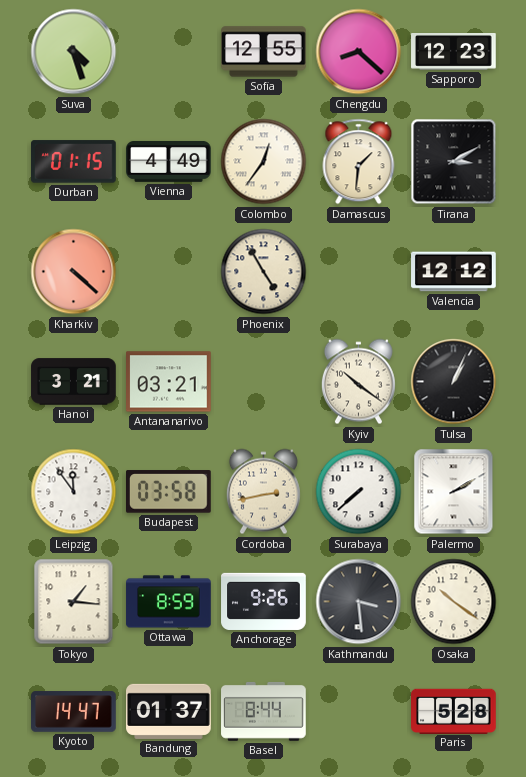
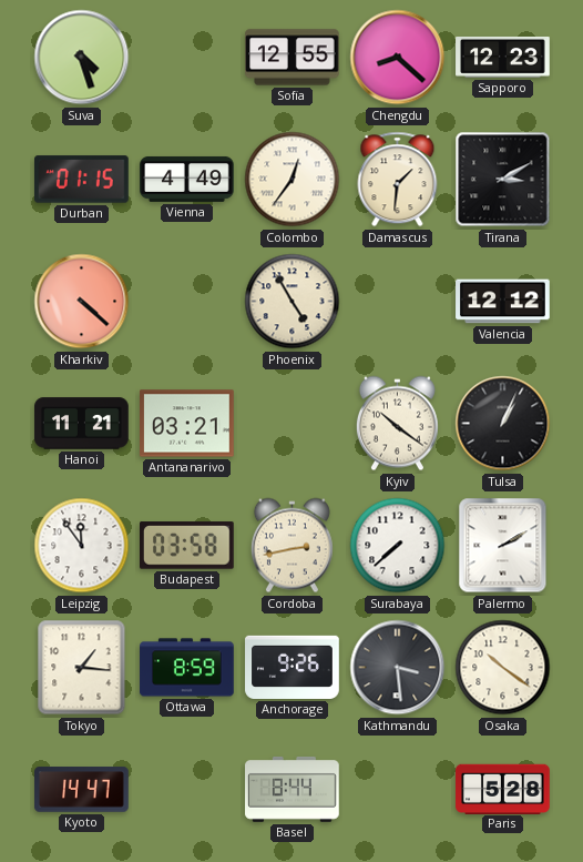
Hanoi: 3:21 -> 11:21 (82, 424)
Bandung: 01:37 -> none (169, 711)
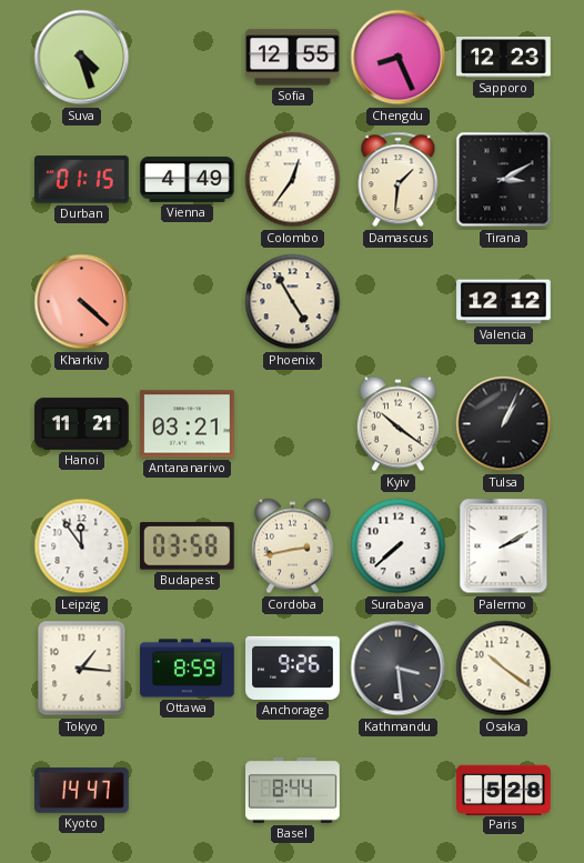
Chengdu: 8:22 -> 8:26 (399, 58)
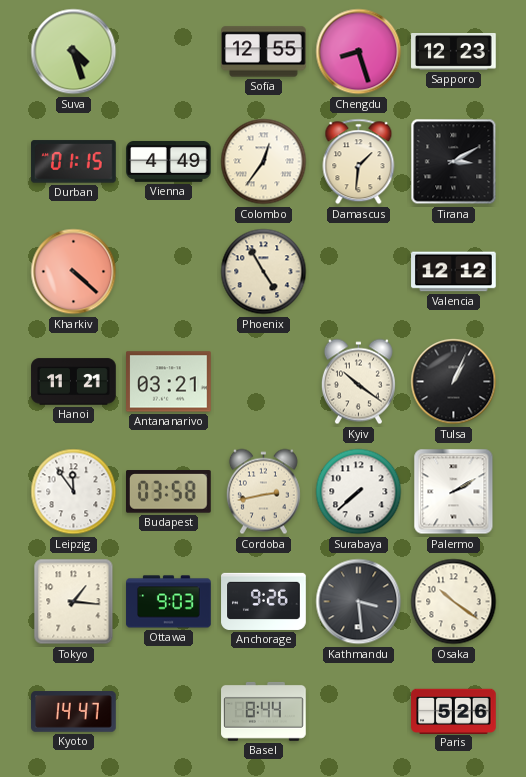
Chengdu: 8:26 -> 8:27 (359, 52)
Ottawa: 8:59 -> 9:03 (169, 602)
Paris: 5:28 -> 5:26 (454, 711)
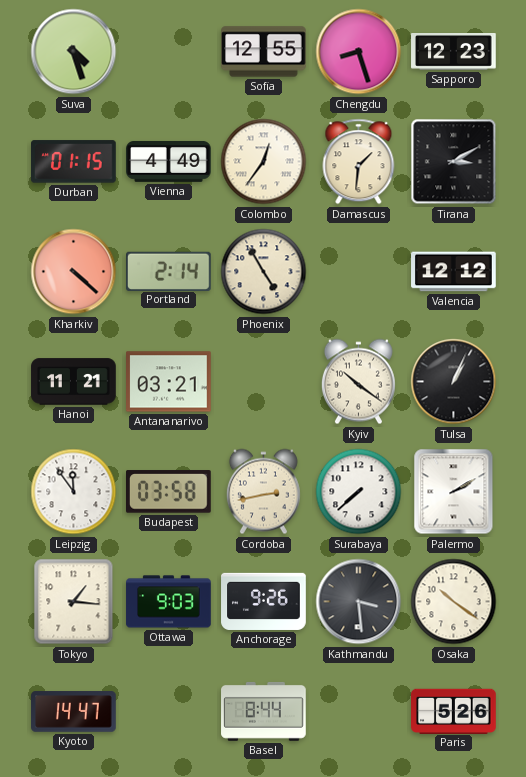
Portland: none -> 2:14 (169, 271)
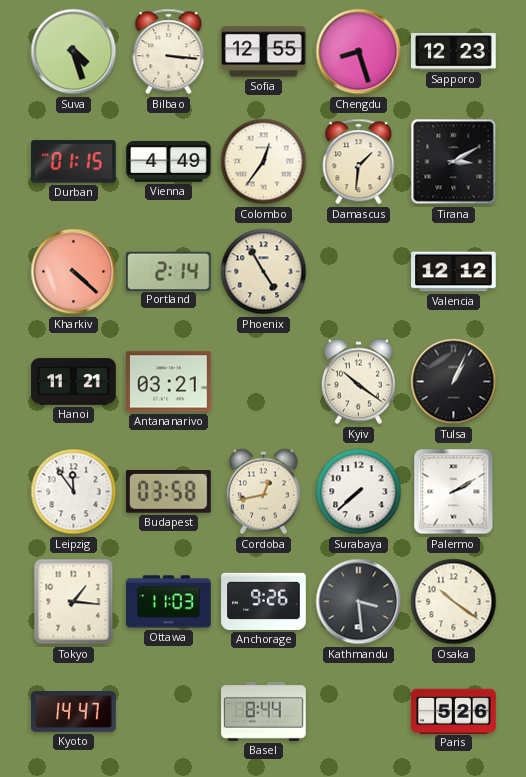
Bilbao: none -> 3:16 (169, 52)
Cordoba: 2:43 -> 12:43 (263, 492)
Ottawa: 9:03 -> 11:03 (169, 602)
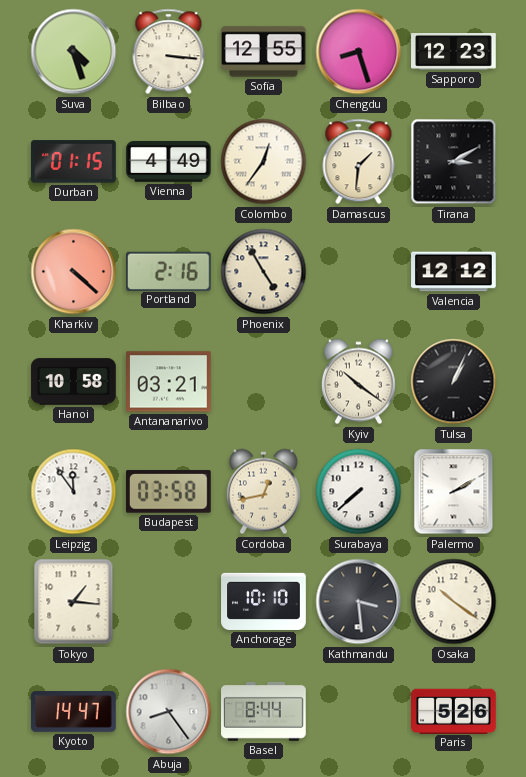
Portland: 2:14 -> 2:16 (169, 271)
Hanoi: 11:21 -> 10:58 (74, 382)
Ottawa: 11:03 -> none (169, 602)
Anchorage: 9:26 -> 10:10 (264, 601)
Abuja: none -> 8:24 (169, 712)
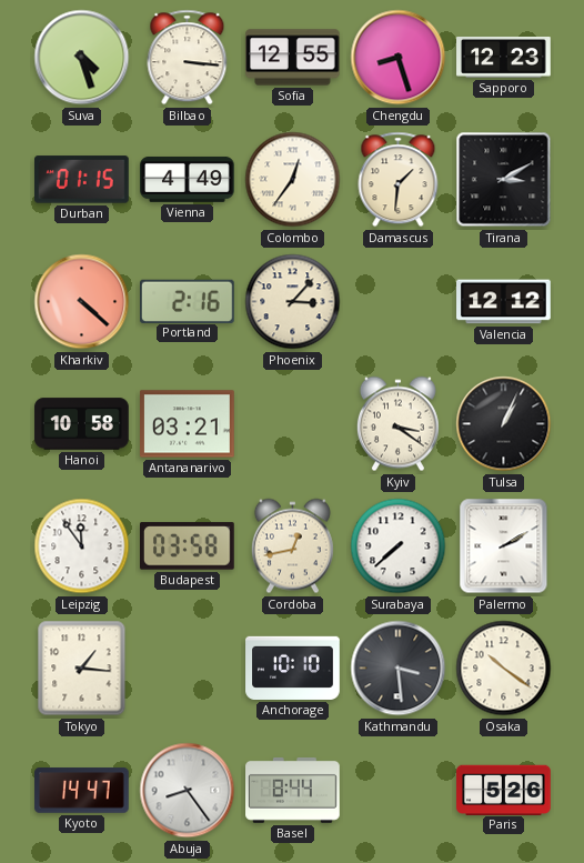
Phoenix: 4:55 -> 3:07 (293, 302)
Kyiv: 10:21 -> 3:21 (397, 424)
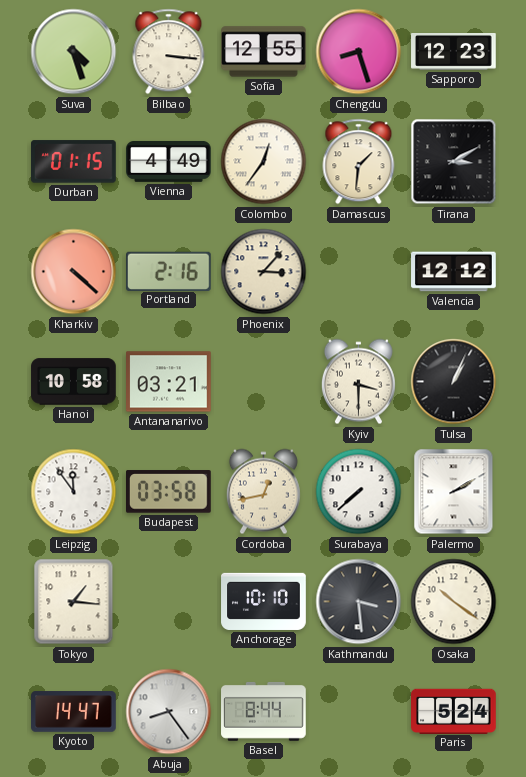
Kyiv: 3:21 -> 3:30 (358, 382)
Paris: 5:26 -> 5:24 (454, 711)
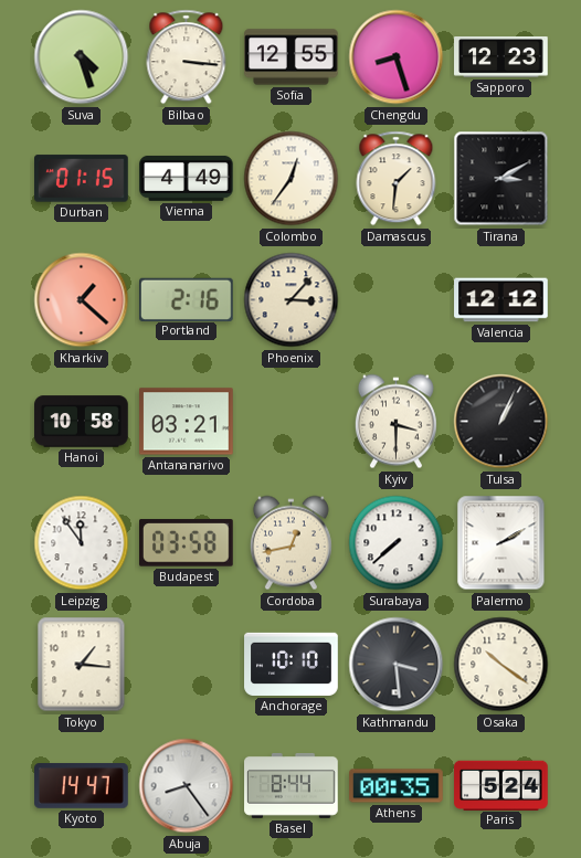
Kharkiv: 4:22 -> 1:22 (82, 300)
Athens: none -> 00:35 (397, 786)
